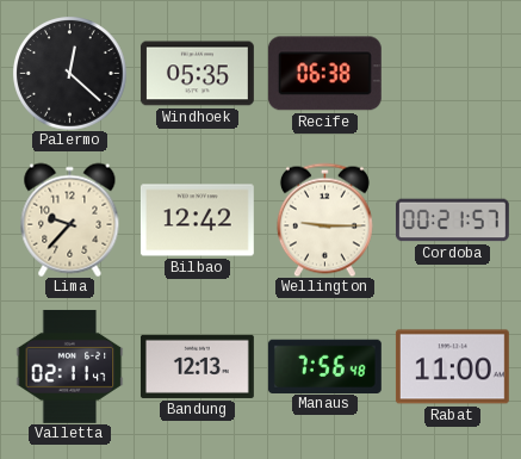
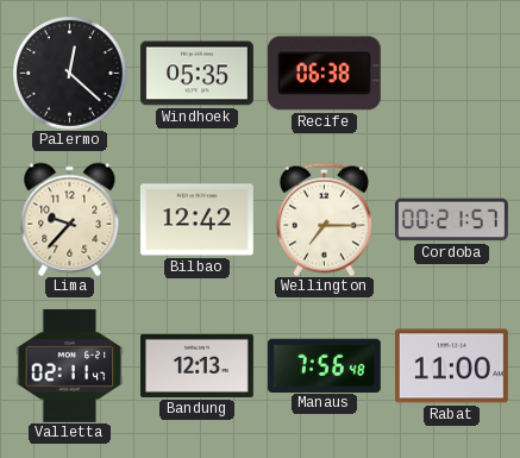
Wellington: 9:15 -> 7:15 (324, 219)
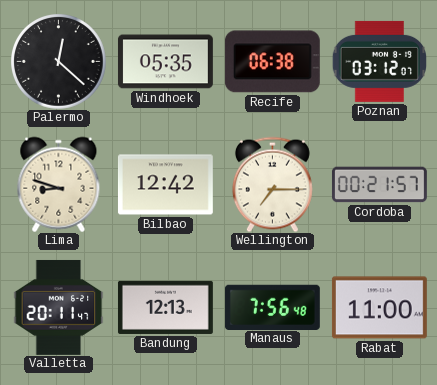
Poznan: none -> 03:12 (379, 61)
Lima: 9:37 -> 8:48 (59, 184)
Valletta: 02:11 -> 20:11 (59, 307)
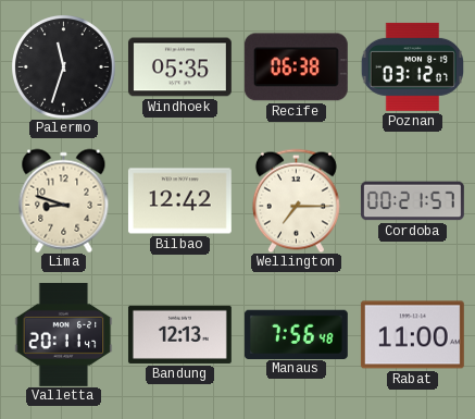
Palermo: 12:22 -> 11:33 (64, 67)
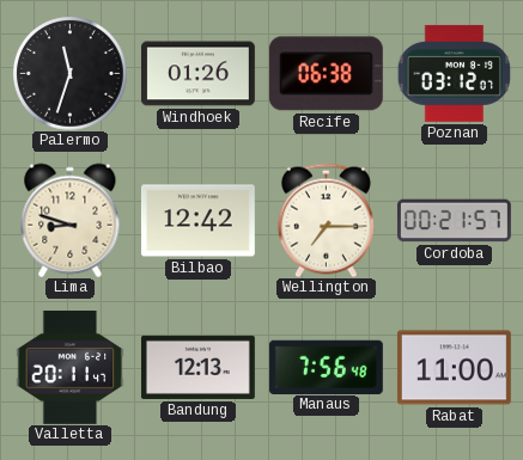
Windhoek: 05:35 -> 01:26 (197, 74)
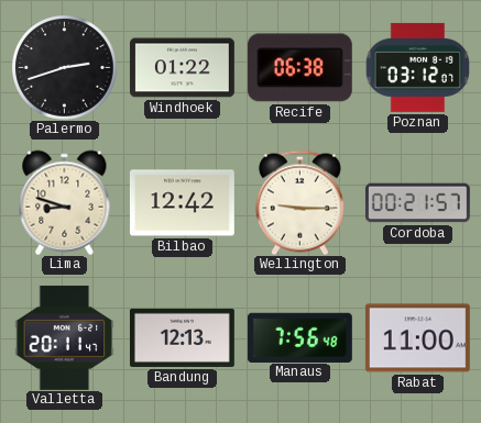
Palermo: 11:33 -> 2:42 (65, 68)
Windhoek: 01:26 -> 01:22 (182, 68)
Wellington: 7:15 -> 9:15 (299, 202)
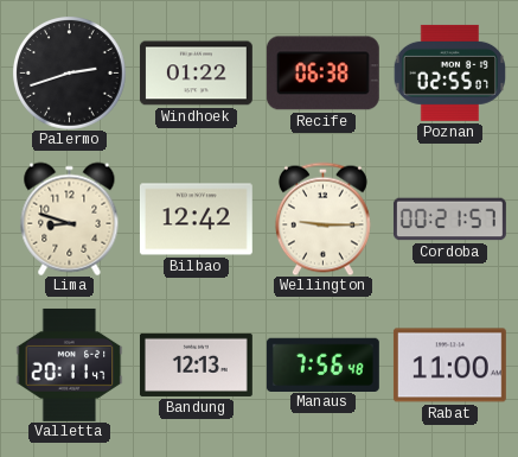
Poznan: 03:12 -> 02:55 (449, 72)
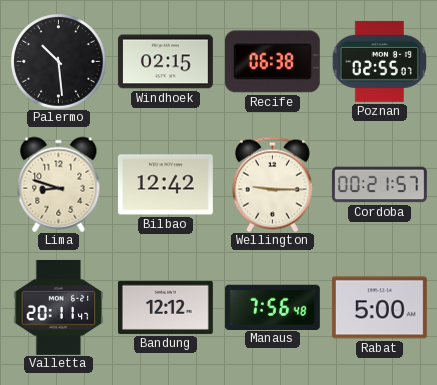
Palermo: 2:42 -> 10:29 (59, 62)
Windhoek: 01:22 -> 02:15 (165, 62)
Bandung: 12:13 -> 12:12 (165, 307)
Rabat: 11:00 -> 5:00 (379, 308)
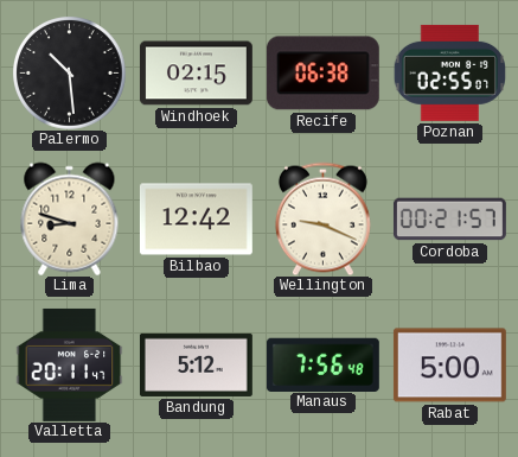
Wellington: 9:15 -> 9:19 (322, 218)
Bandung: 12:12 -> 5:12 (196, 364)
